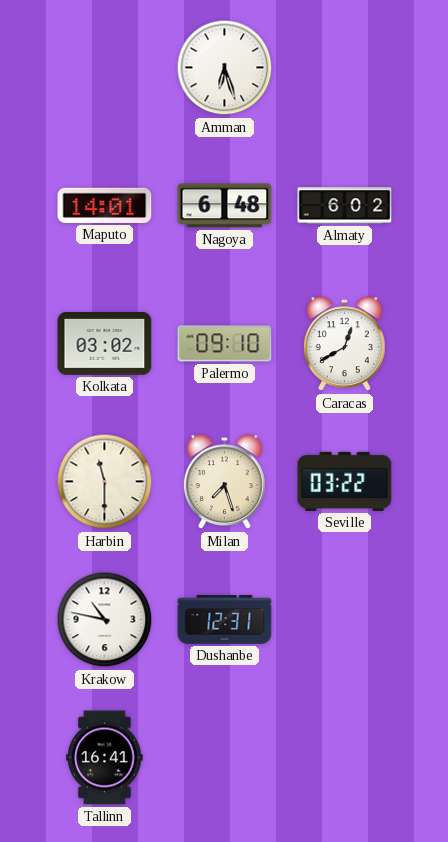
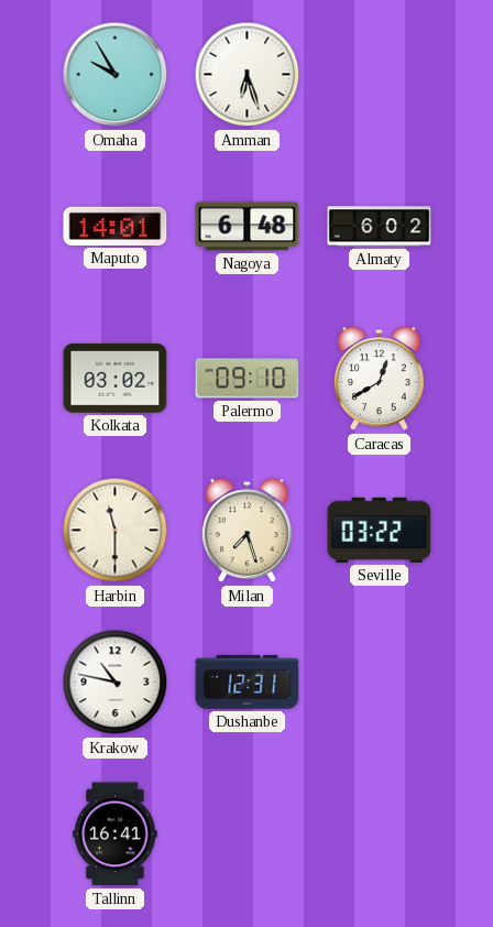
Omaha: none -> 9:55 (116, 75)
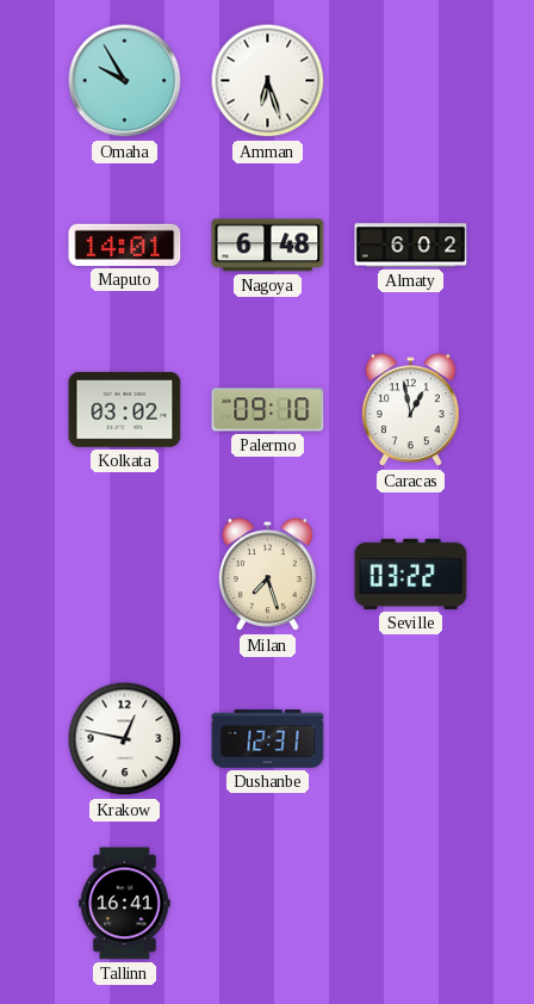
Caracas: 12:40 -> 12:58 (410, 410)
Harbin: 11:30 -> none (116, 531)
Krakow: 10:47 -> 12:47 (125, 739)
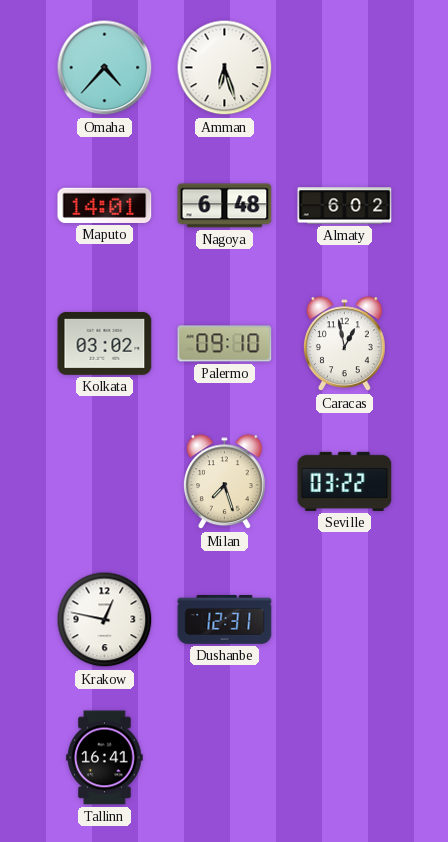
Omaha: 9:55 -> 4:37 (105, 68)
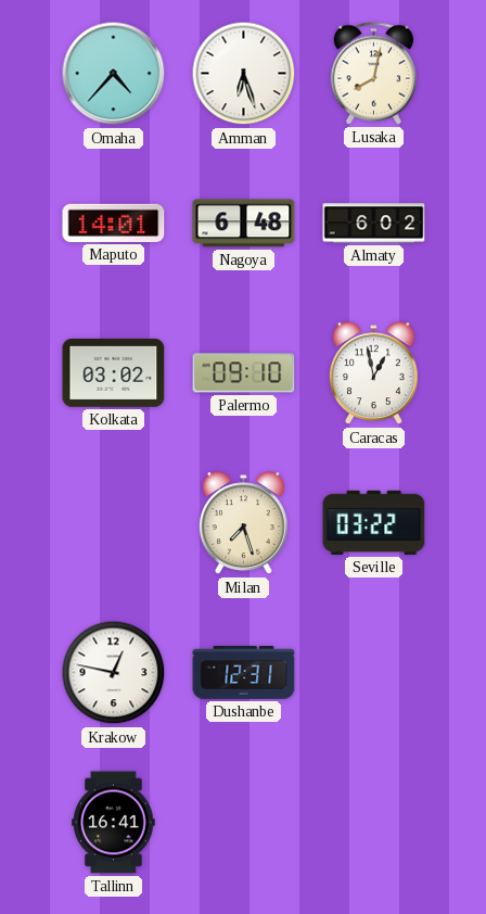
Lusaka: none -> 8:02 (373, 74)
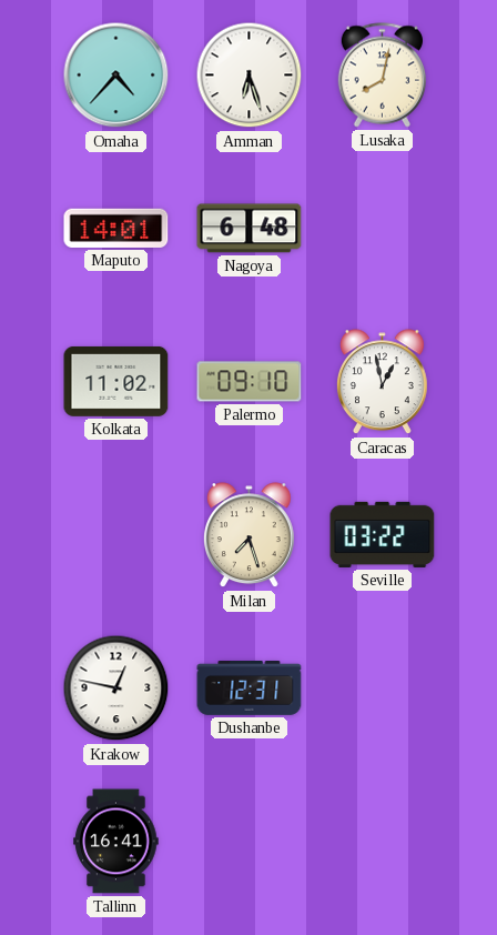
Almaty: 6:02 -> none (374, 224)
Kolkata: 03:02 -> 11:02 (116, 381)
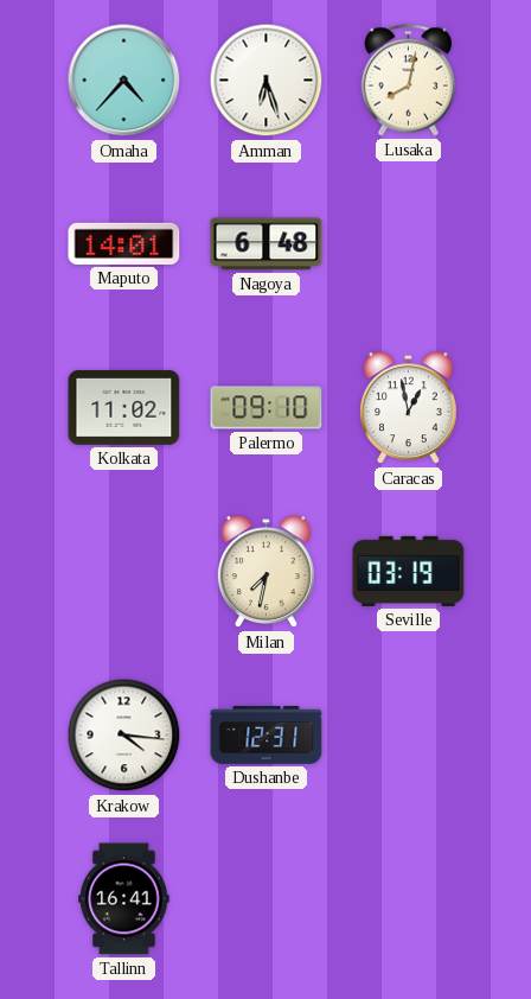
Milan: 7:27 -> 7:32 (265, 572)
Seville: 03:22 -> 03:19 (409, 571)
Krakow: 12:47 -> 4:16 (124, 736)
